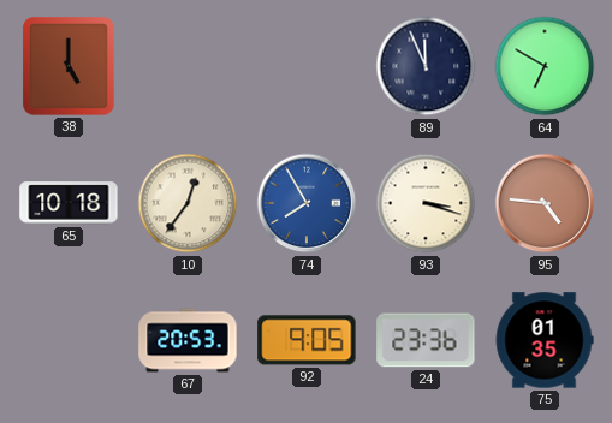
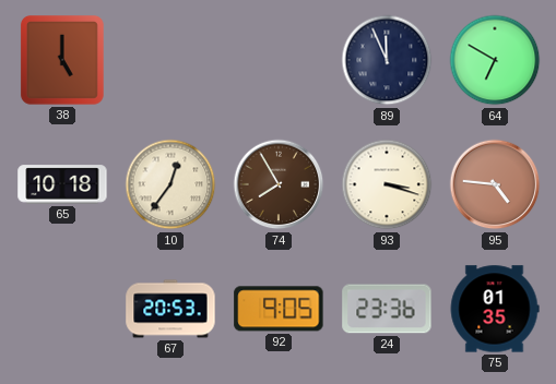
74 dial: blue -> brown (279, 184)
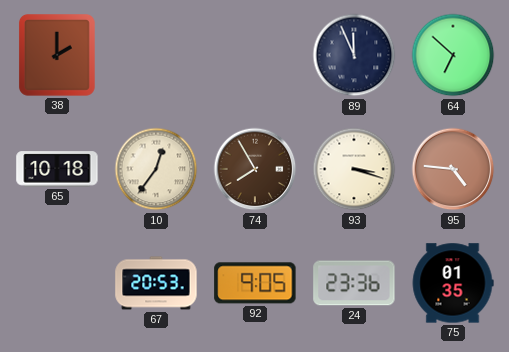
38: 5:00 -> 2:00 (57, 56)
64: 6:50 -> 6:52 (453, 55)
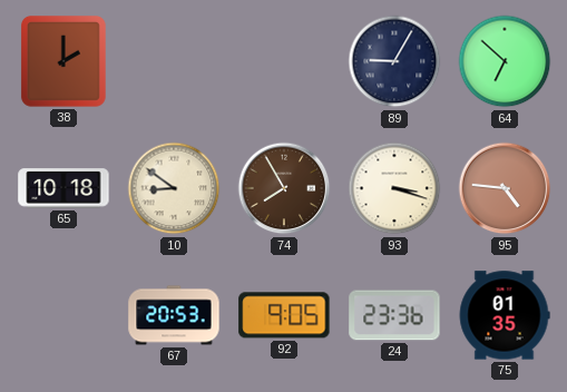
89: 11:56 -> 9:05 (394, 61)
10: 12:36 -> 8:51 (174, 188)
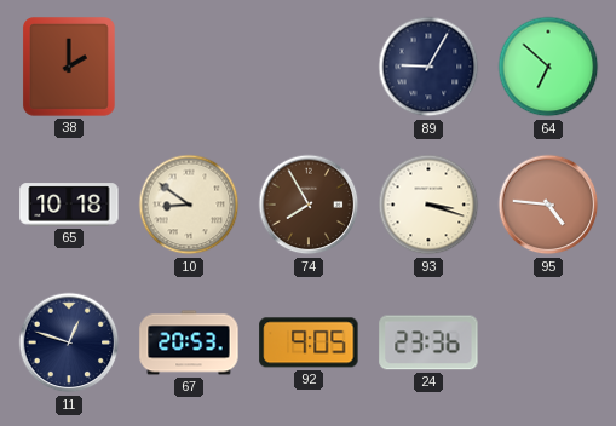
11: none -> 12:48 (69, 342)
75: 01:35 -> none (505, 315)
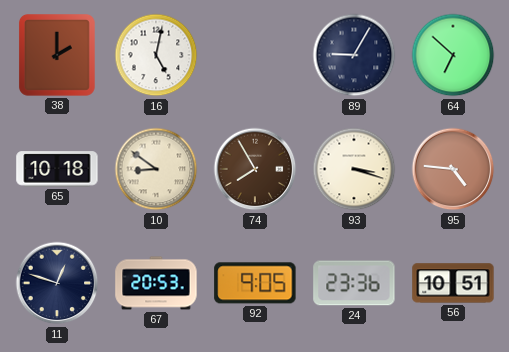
16: none -> 5:02 (156, 55)
56: none -> 10:51 (453, 283)
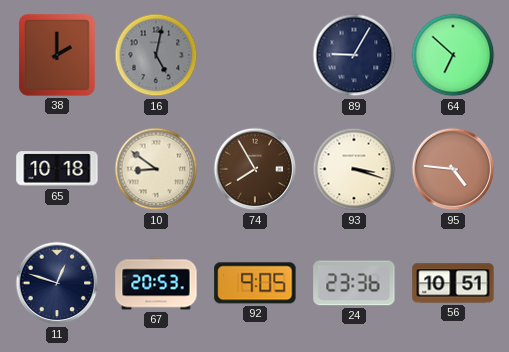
16 dial: white -> grey (156, 55)
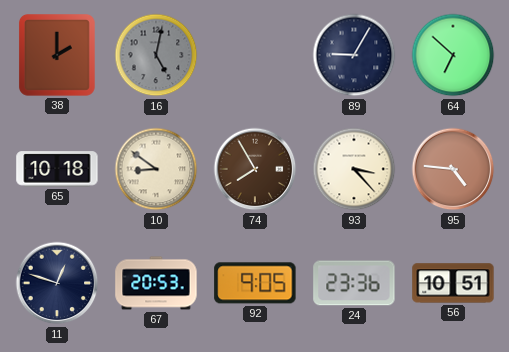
93: 3:18 -> 3:23 (354, 169)
